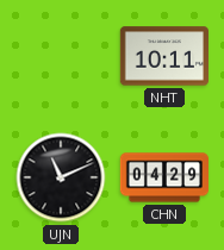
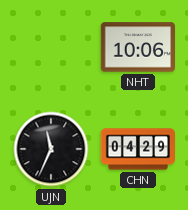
NHT: 10:11 -> 10:06 (137, 47)
UJN: 11:11 -> 11:34 (51, 149)
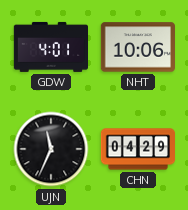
GDW: none -> 4:01 (50, 47)
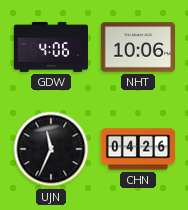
GDW: 4:01 -> 4:06 (50, 47)
CHN: 04:29 -> 04:26 (137, 149)
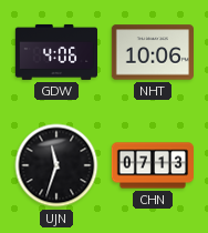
UJN: 11:34 -> 11:33 (56, 165)
CHN: 04:26 -> 07:13 (152, 165)
